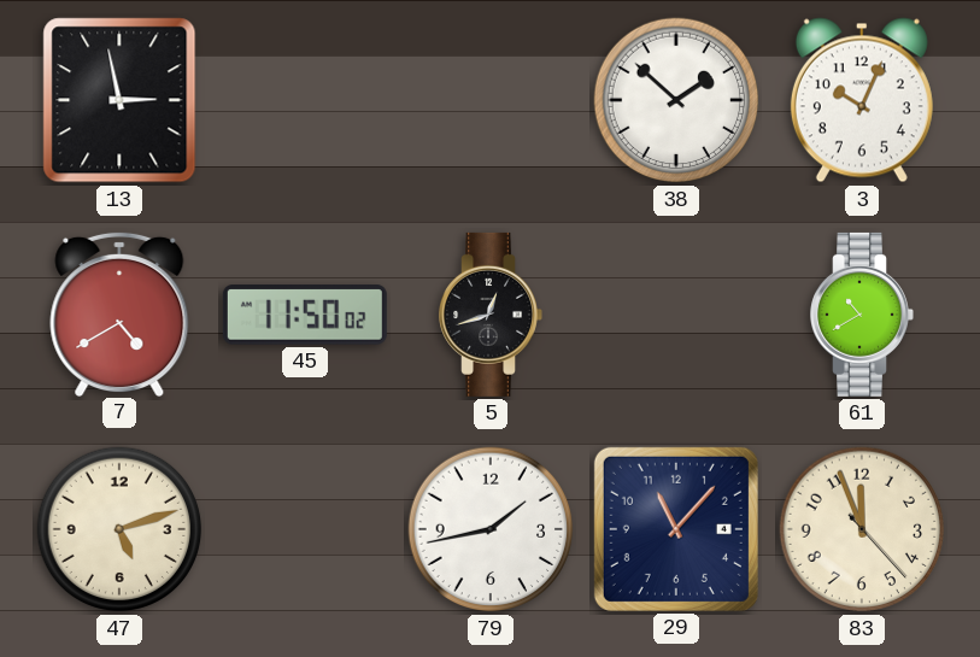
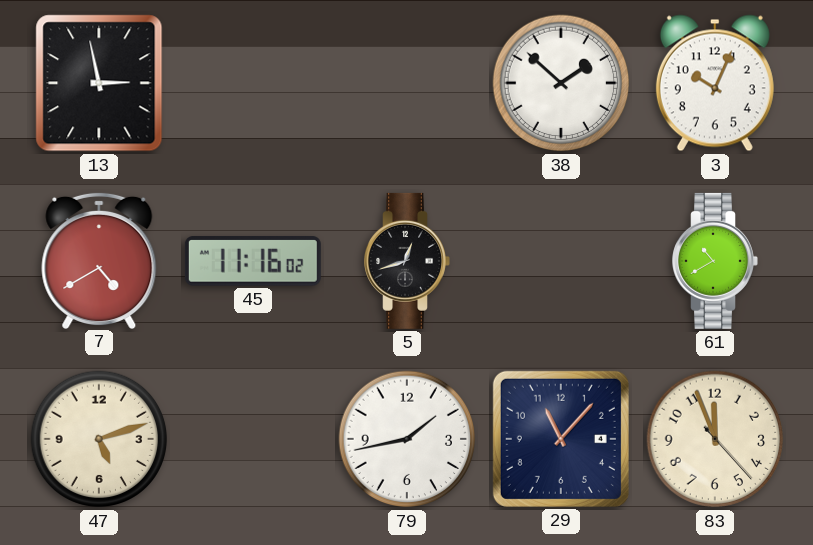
45: 11:50 -> 11:16 (253, 261)
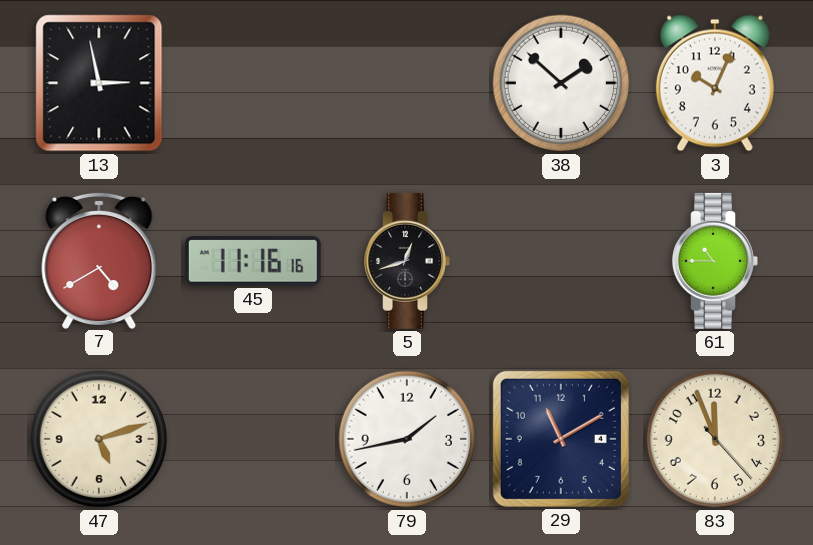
45: 11:16:02 -> 11:16:16 (253, 261)
61: 10:40 -> 10:45 (715, 261)
29: 11:07 -> 11:10 (561, 439)
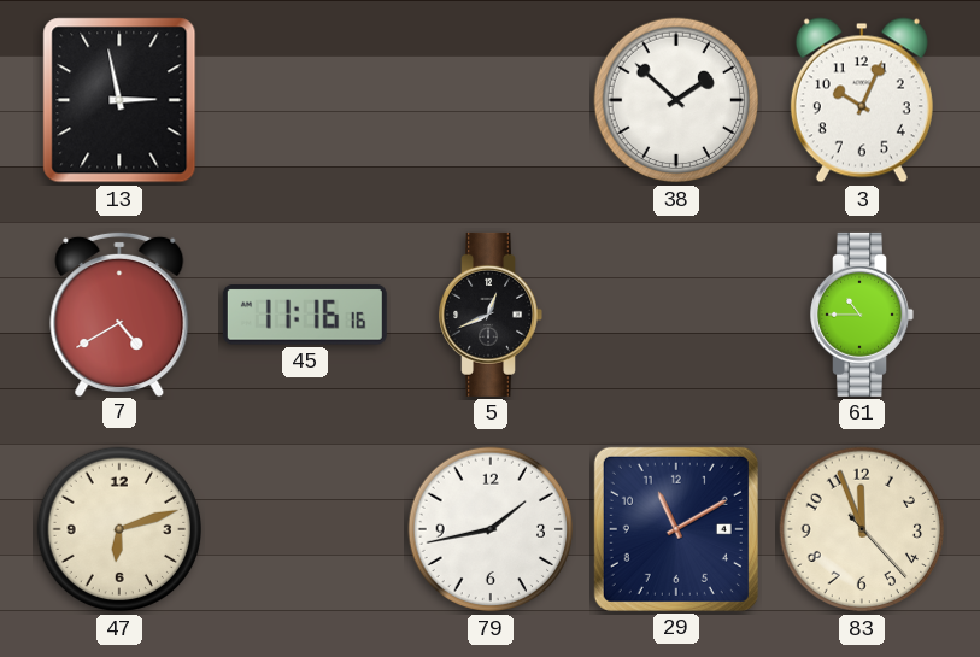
5: 12:42 -> 12:41 (491, 315)
47: 5:12 -> 6:12 (119, 529)
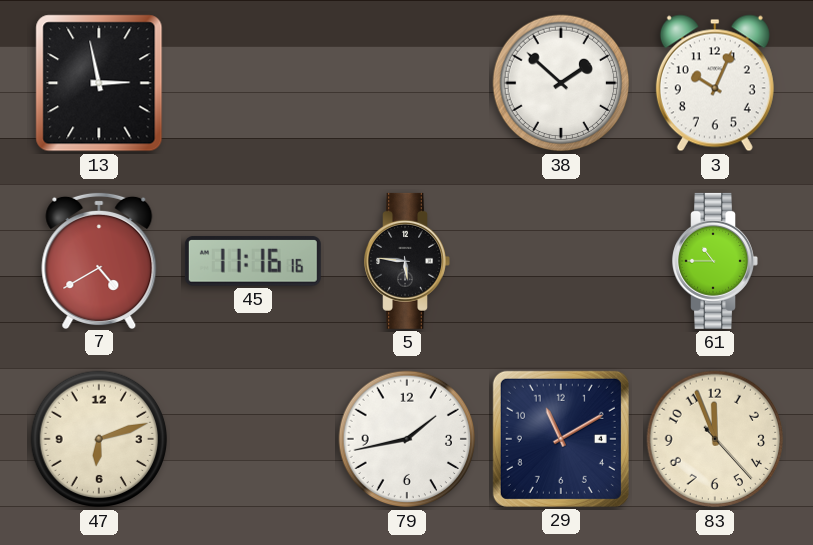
5: 12:41 -> 5:46 (407, 261)
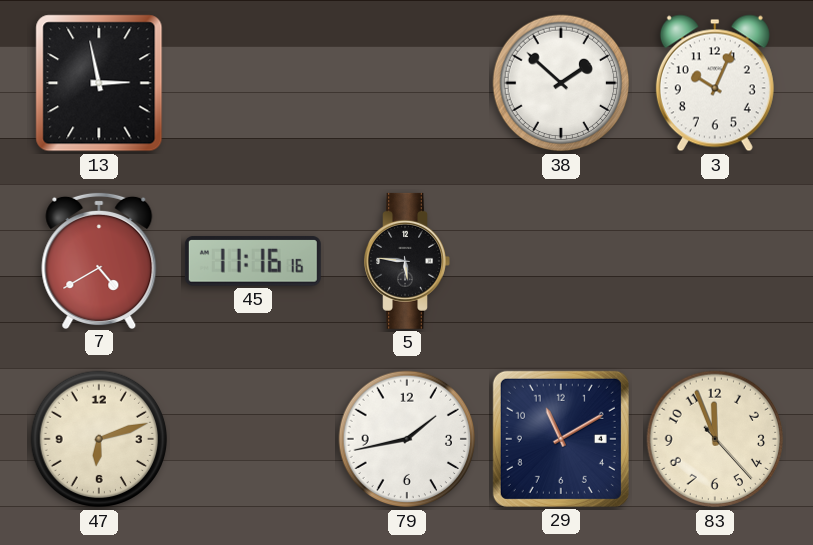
61: 10:45 -> none (715, 261)
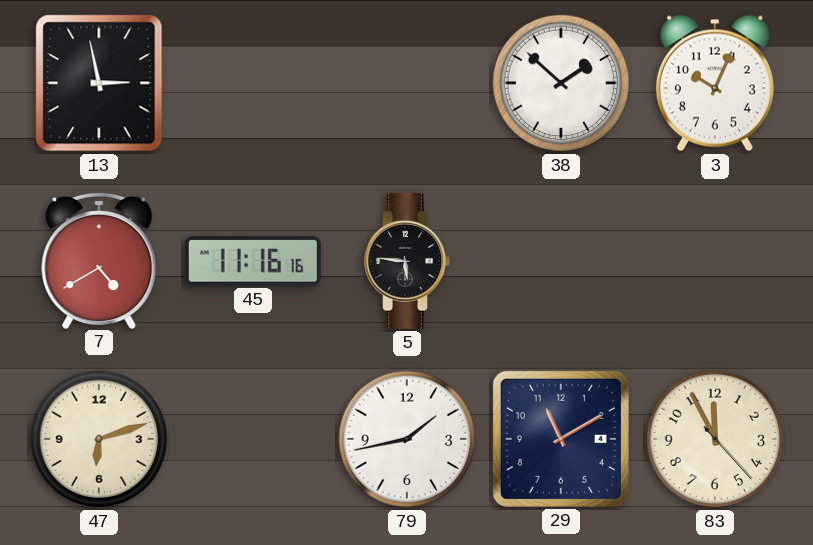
83: 11:56 -> 11:55 (715, 439)
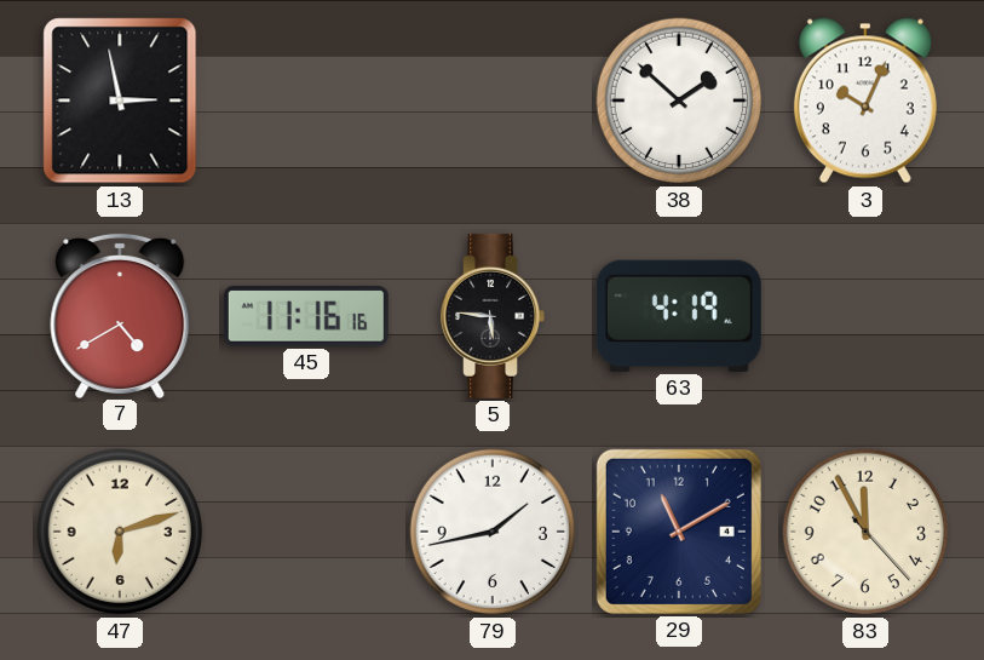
63: none -> 4:19 (679, 316)
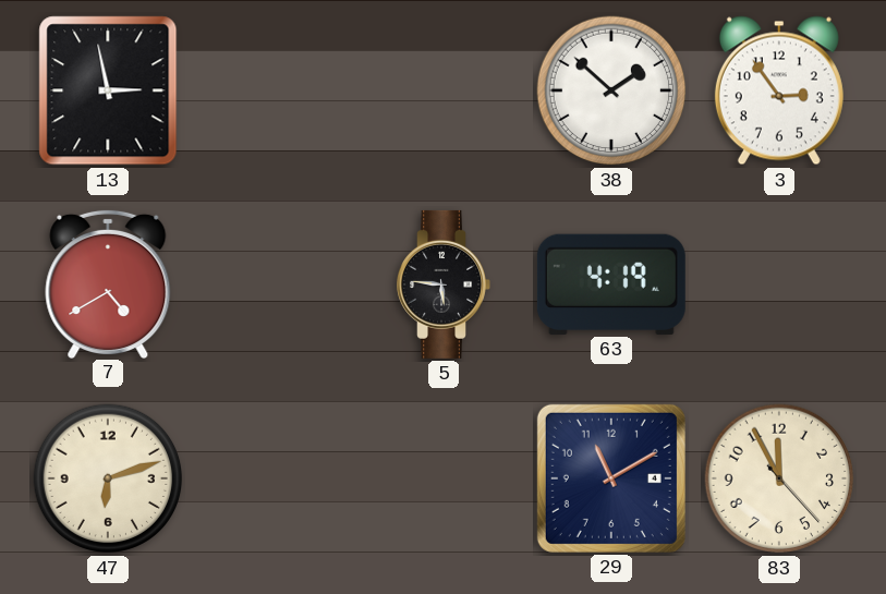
3: 10:04 -> 2:54 (779, 90)
45: 11:16 -> none (306, 316)
79: 1:43 -> none (493, 532)
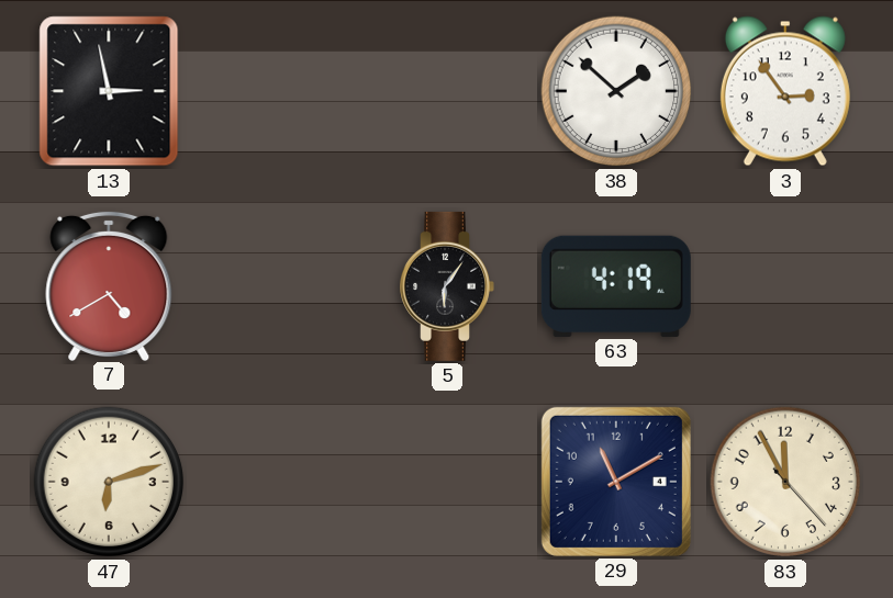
5: 5:46 -> 6:06 (447, 286)
